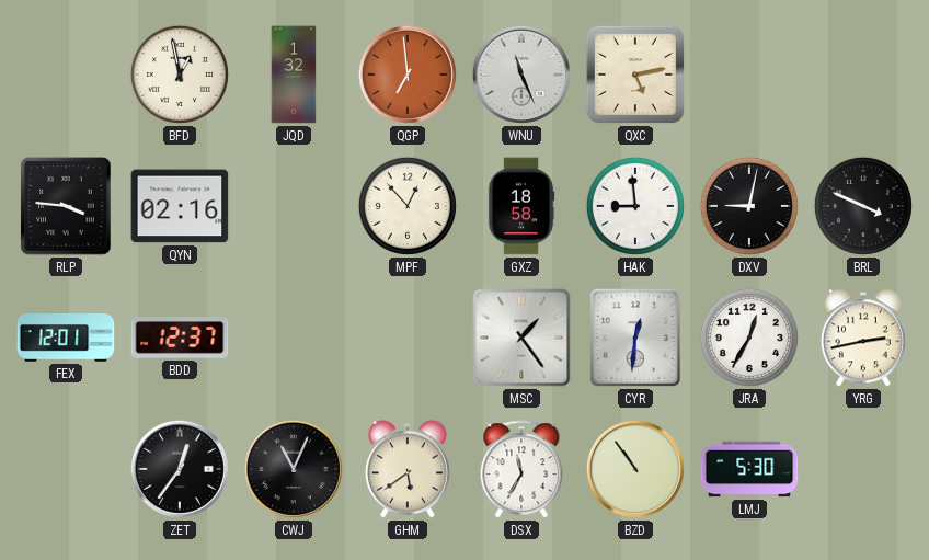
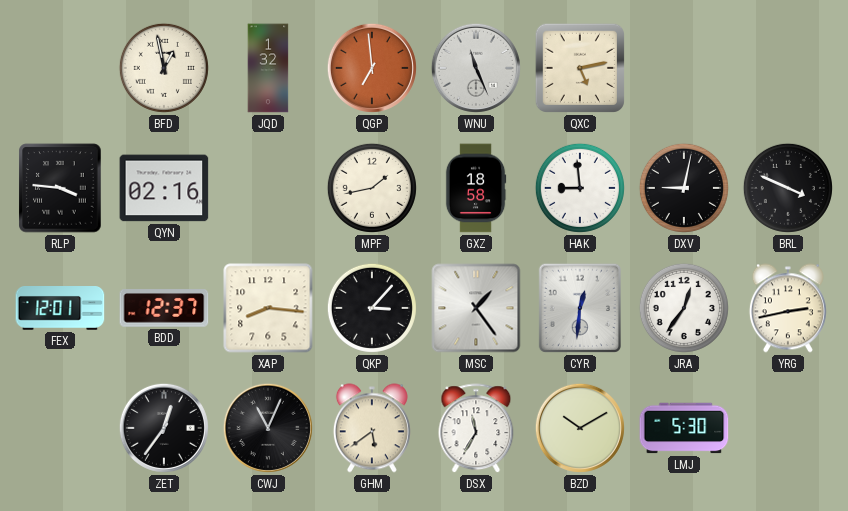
MPF: 12:53 -> 1:43 (372, 188)
XAP: none -> 8:16 (268, 308)
QKP: none -> 3:07 (372, 308)
JRA: 12:35 -> 12:36 (684, 308)
BZD: 10:54 -> 10:10 (580, 428)
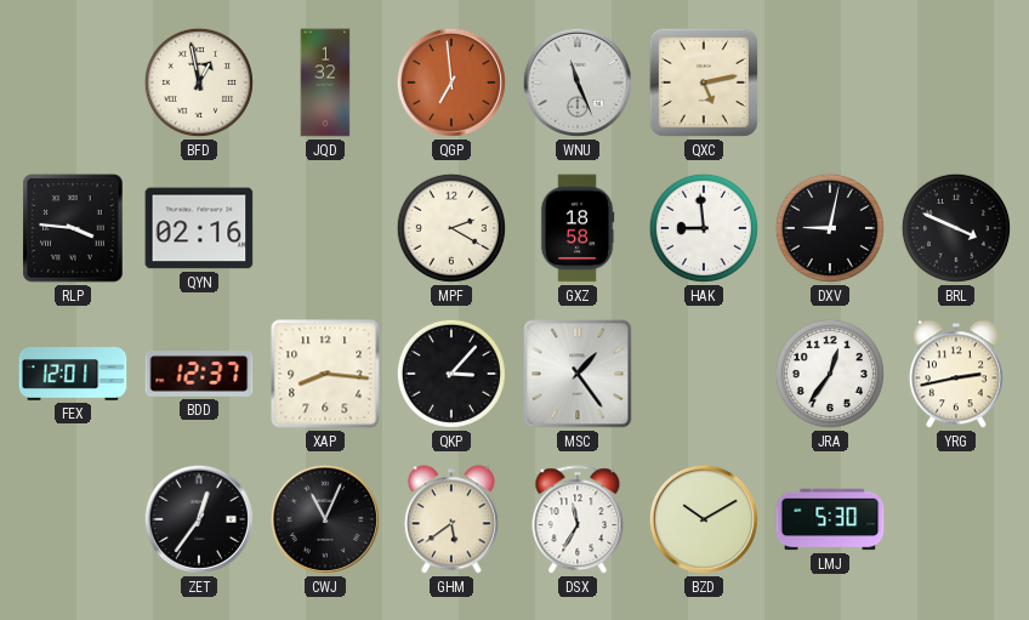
MPF: 1:43 -> 2:20 (451, 228)
CYR: 12:31 -> none (580, 308)
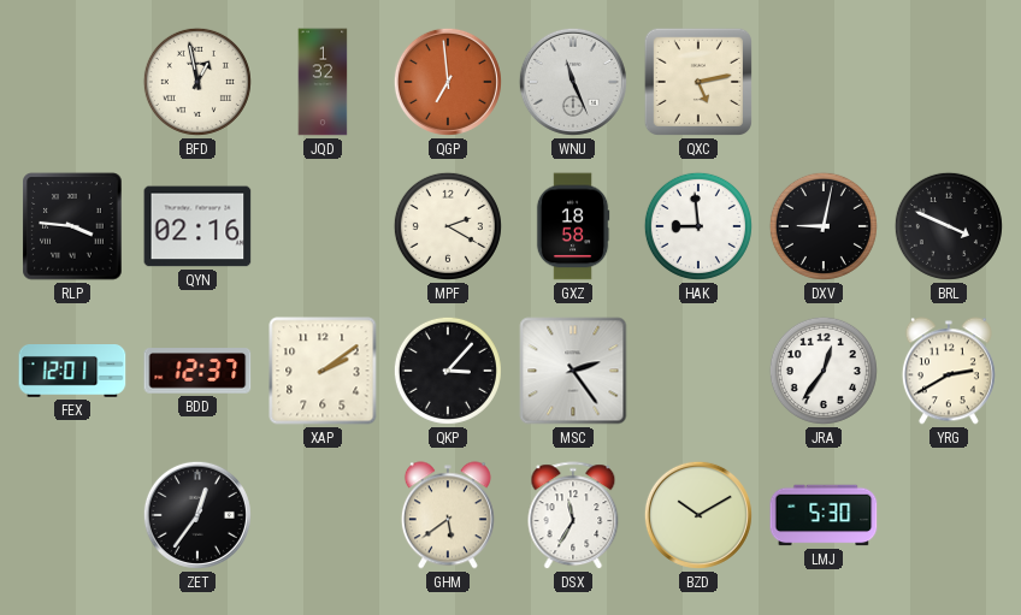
XAP: 8:16 -> 2:09 (323, 371)
MSC: 1:24 -> 2:24 (573, 371)
YRG: 2:43 -> 2:40 (949, 371)
CWJ: 11:04 -> none (325, 519)
